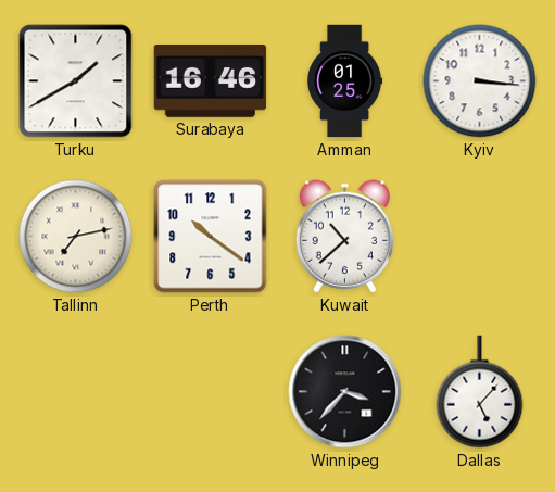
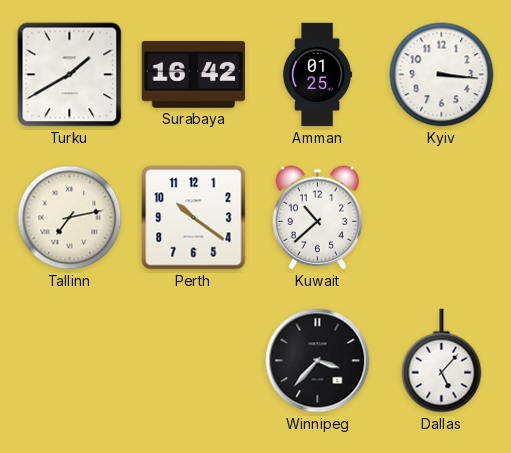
Surabaya: 16:46 -> 16:42 (194, 75)
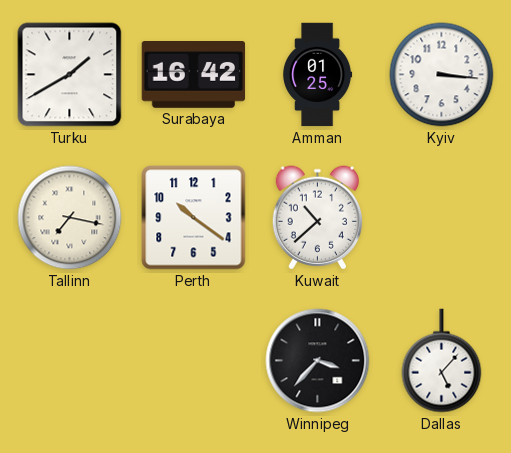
Tallinn: 7:13 -> 7:17 (70, 218)
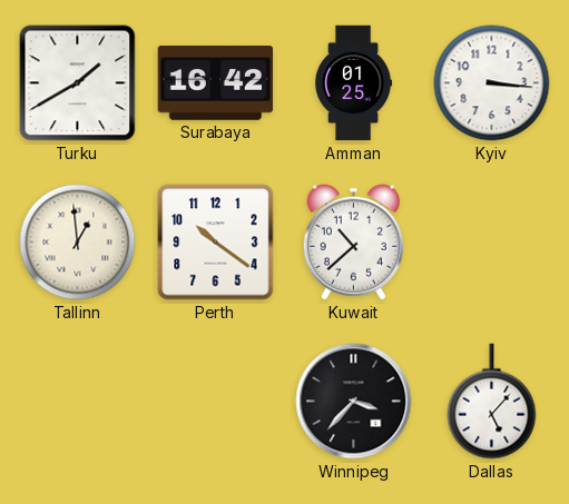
Tallinn: 7:17 -> 12:59 (78, 243)
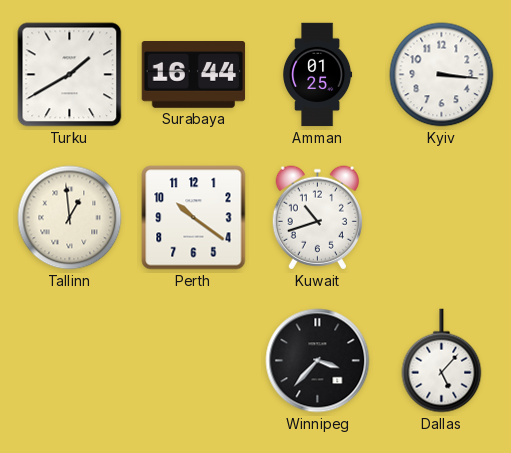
Surabaya: 16:42 -> 16:44 (194, 75)
Kuwait: 10:38 -> 10:42 (317, 218)
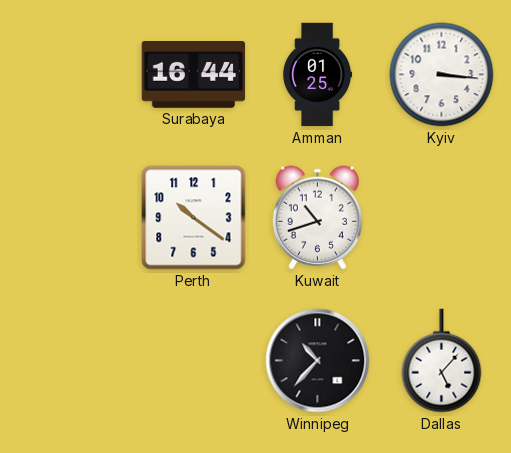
Turku: 1:40 -> none (70, 75)
Tallinn: 12:59 -> none (70, 218)
Winnipeg: 3:37 -> 10:37 (318, 361)
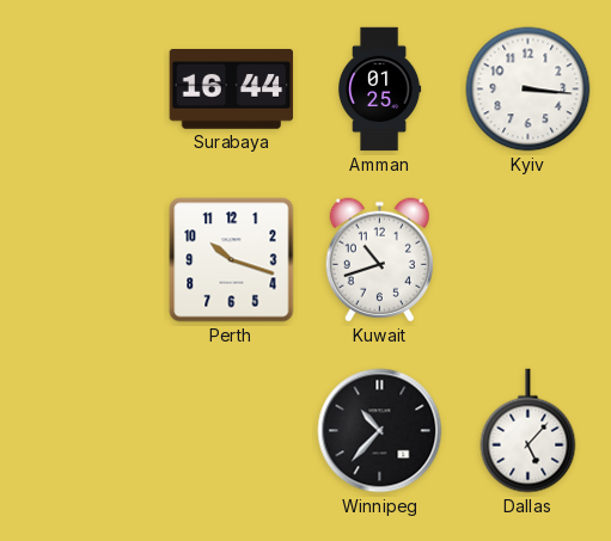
Perth: 10:21 -> 10:18 (232, 260)
